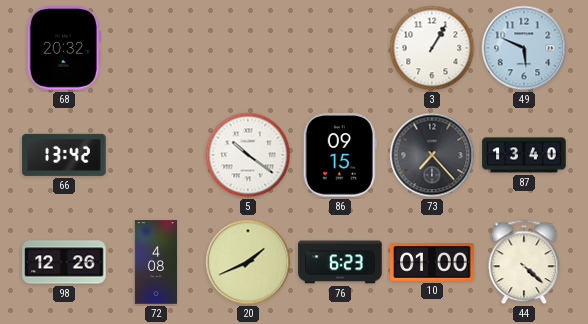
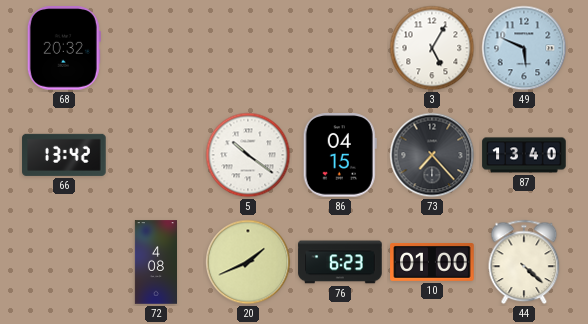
3: 1:05 -> 5:05 (432, 48)
86: 09:15 -> 04:15 (340, 155)
98: 12:26 -> none (64, 262)
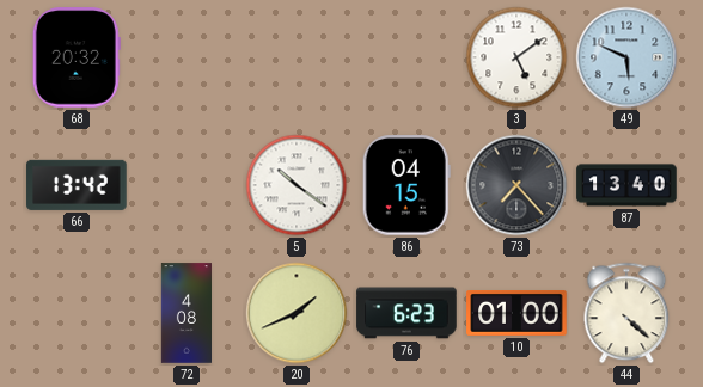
3: 5:05 -> 5:09 (516, 57)
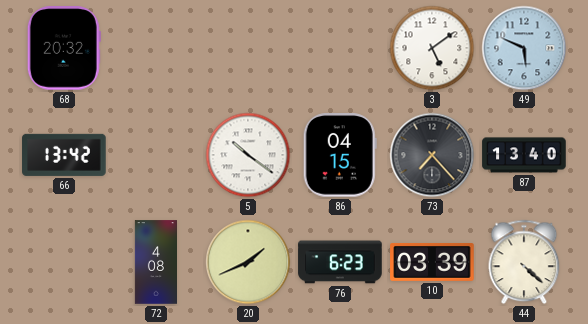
10: 01:00 -> 03:39 (432, 263)
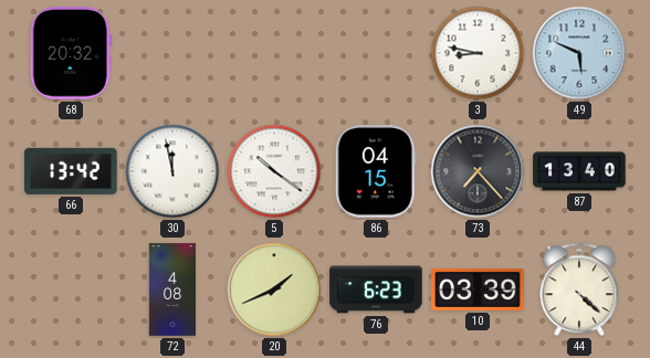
3: 5:09 -> 8:47 (478, 53)
30: none -> 11:58 (172, 171)
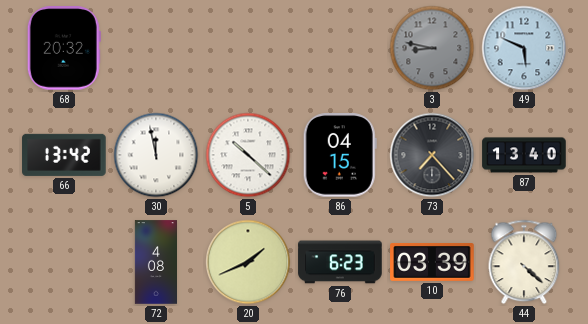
3 dial: white -> grey (432, 48)
5: 10:21 -> 10:22 (248, 155)
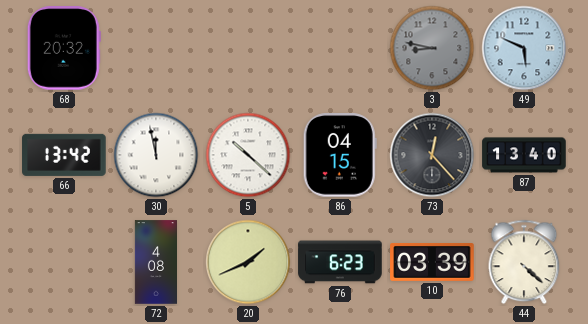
73: 7:23 -> 12:23 (432, 155)
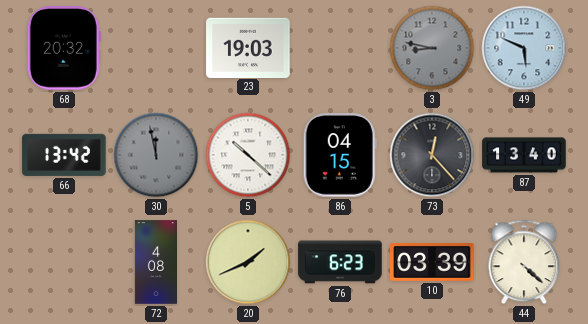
23: none -> 19:03 (248, 47)
30 dial: white -> grey (156, 155)
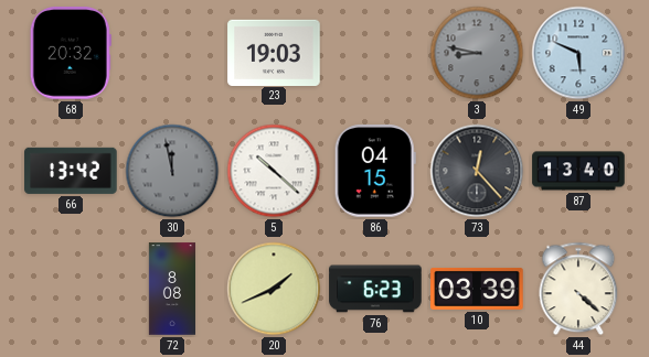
72: 4:08 -> 8:08 (171, 289)
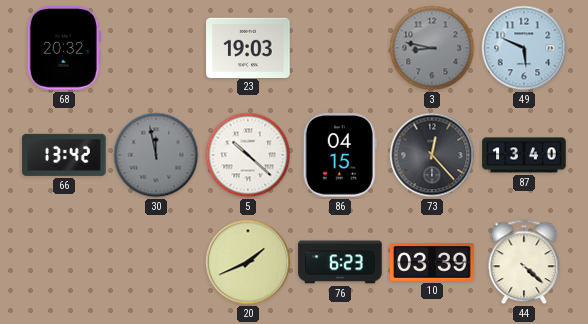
72: 8:08 -> none (171, 289)
